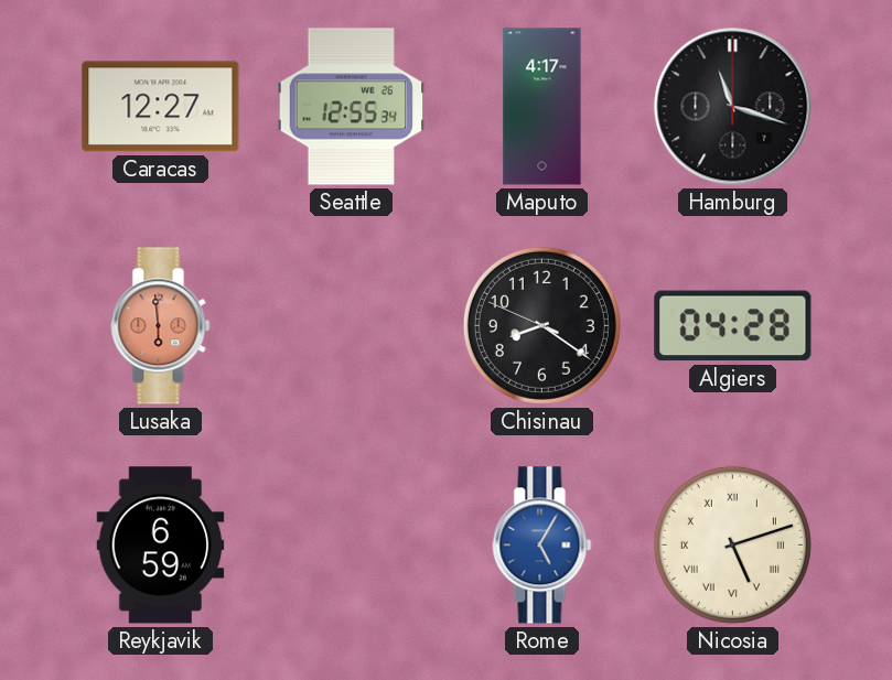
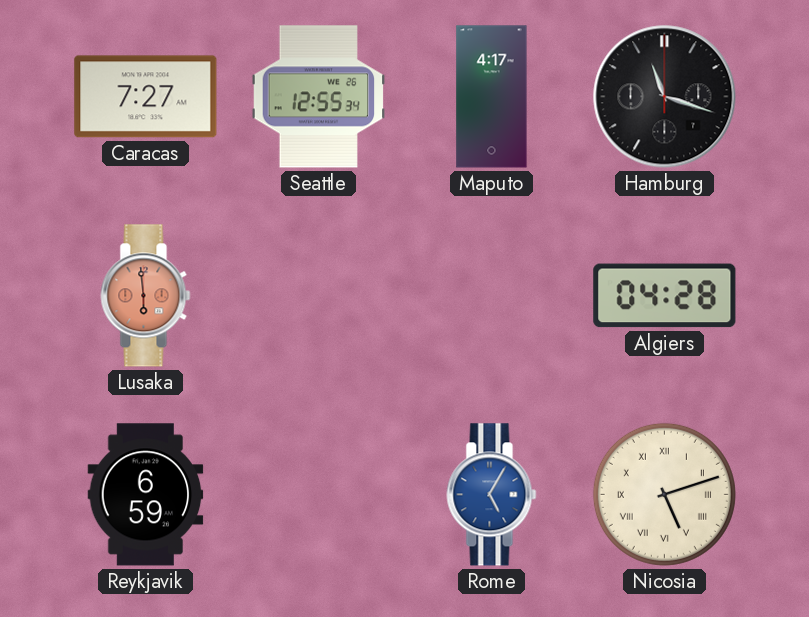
Caracas: 12:27 -> 7:27 (146, 97)
Chisinau: 8:20 -> none (541, 325)
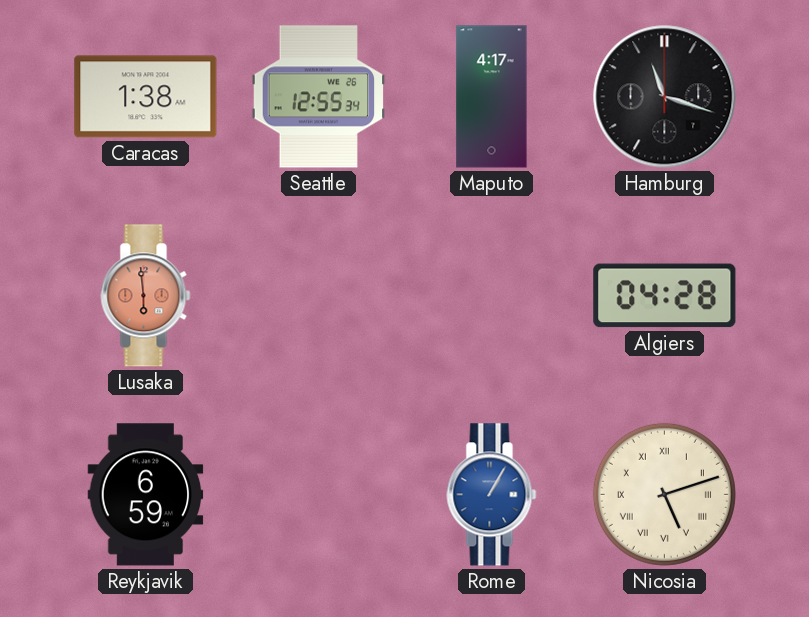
Caracas: 7:27 -> 1:38 (146, 97)
Rome: 5:05 -> 1:05 (492, 495)
